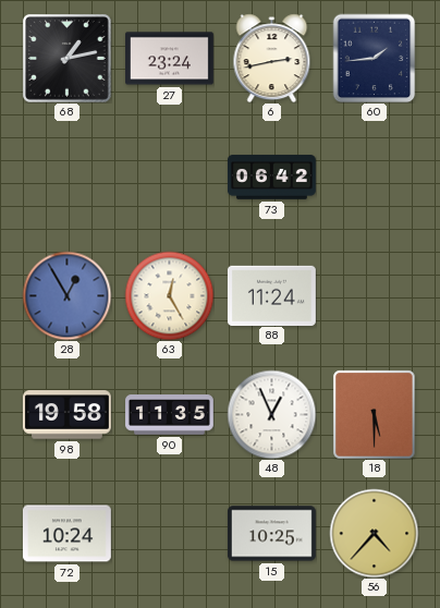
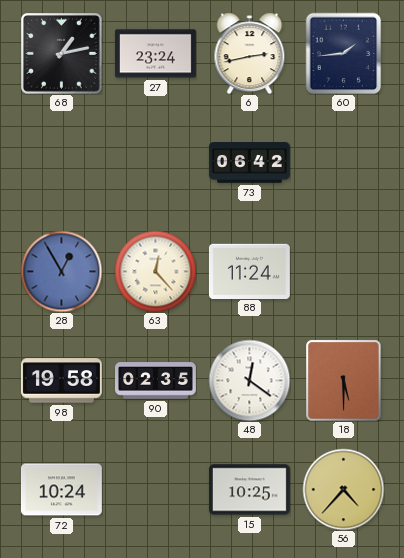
63: 12:25 -> 12:23 (155, 271)
90: 11:35 -> 02:35 (156, 381)
48: 12:56 -> 12:21 (249, 380)
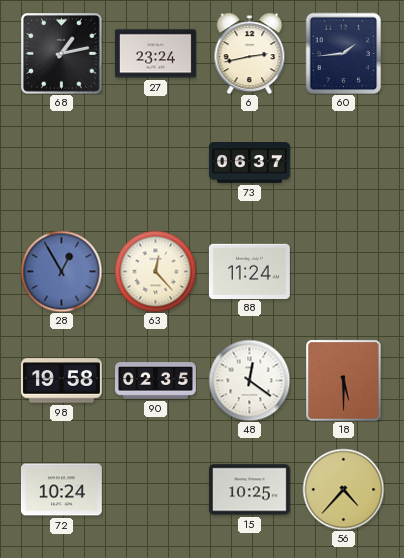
73: 06:42 -> 06:37 (249, 163)
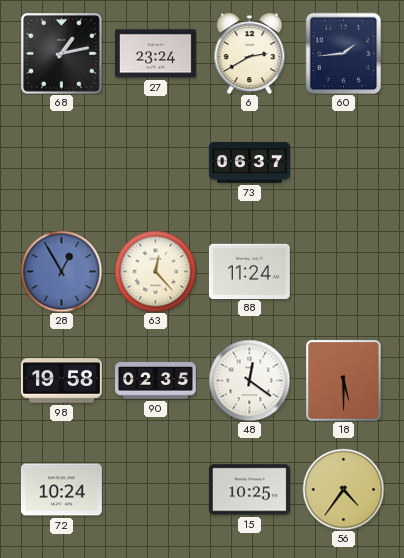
6: 2:43 -> 2:40 (250, 53)
56: 4:37 -> 4:36 (343, 489)
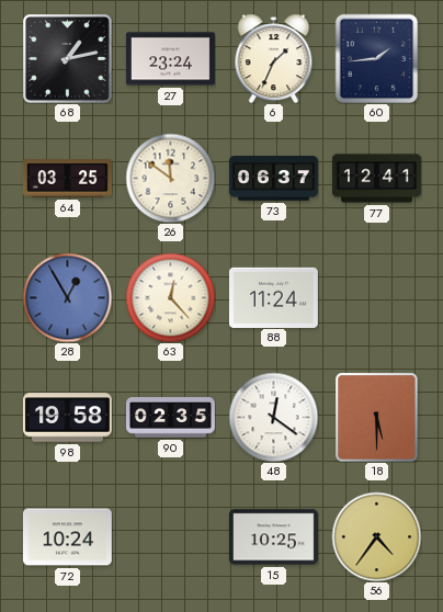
6: 2:40 -> 1:34 (274, 58)
64: none -> 03:25 (67, 179)
26: none -> 11:51 (170, 178)
77: none -> 12:41 (377, 179)
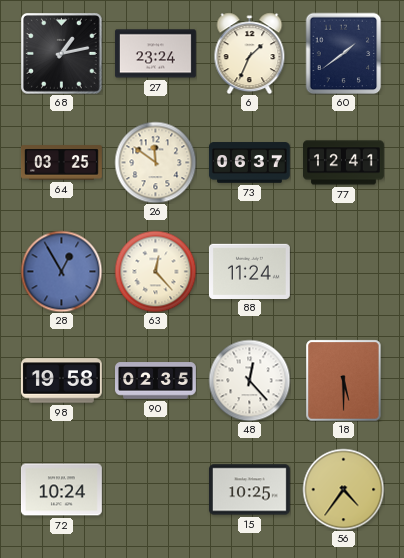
60: 1:44 -> 1:39 (344, 53)
48: 12:21 -> 12:23 (249, 380)
